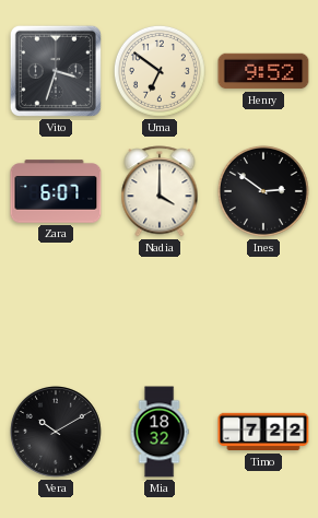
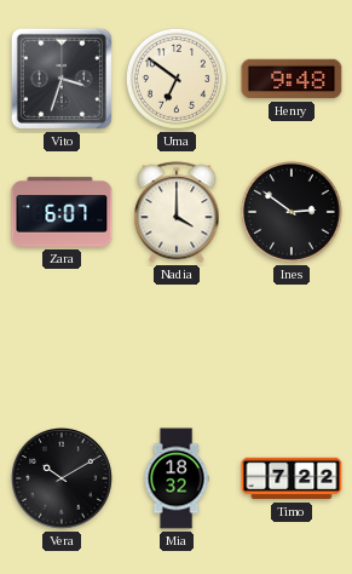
Henry: 9:52 -> 9:48 (292, 79)
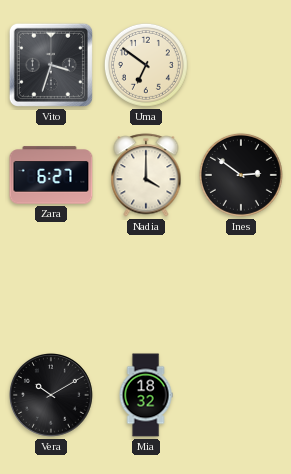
Henry: 9:48 -> none (292, 79)
Zara: 6:07 -> 6:27 (51, 175)
Timo: 7:22 -> none (292, 478)
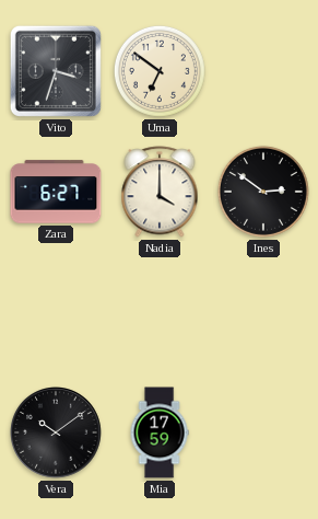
Vera: 10:10 -> 10:09 (57, 434)
Mia: 18:32 -> 17:59 (160, 432)
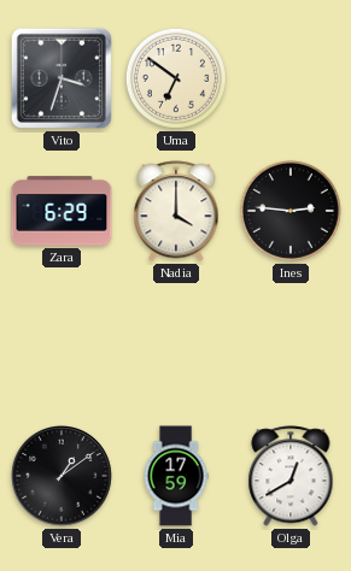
Zara: 6:27 -> 6:29 (62, 211)
Ines: 2:51 -> 2:46 (291, 211)
Vera: 10:09 -> 1:09 (63, 477)
Olga: none -> 12:40 (291, 476)
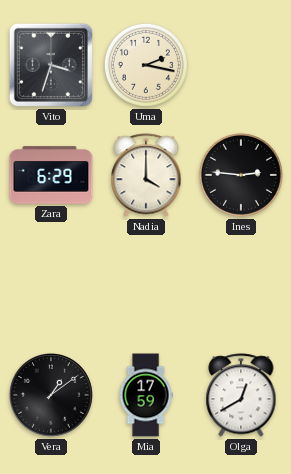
Uma: 6:51 -> 2:17 (146, 65)
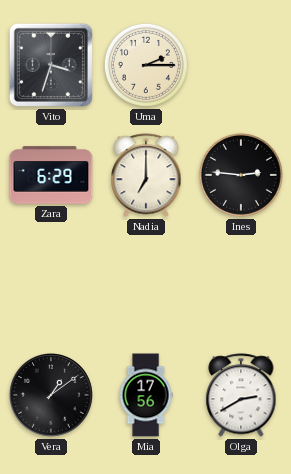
Uma: 2:17 -> 2:15 (146, 65)
Nadia: 4:00 -> 7:00 (146, 175)
Mia: 17:59 -> 17:56 (146, 395)
Olga: 12:40 -> 2:40 (241, 395)
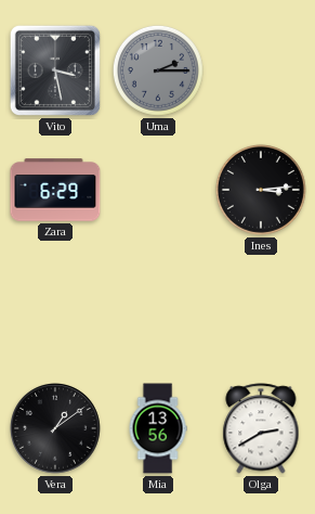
Vito: 3:33 -> 3:28 (55, 70)
Uma dial: cream -> grey (158, 70)
Nadia: 7:00 -> none (146, 175)
Ines: 2:46 -> 3:14 (261, 190)
Mia: 17:56 -> 13:56 (158, 428)
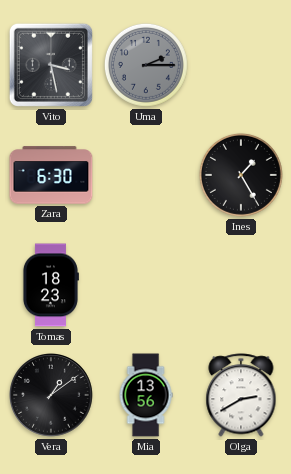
Zara: 6:29 -> 6:30 (51, 175)
Ines: 3:14 -> 1:25 (241, 175)
Tomas: none -> 18:23 (50, 285)
